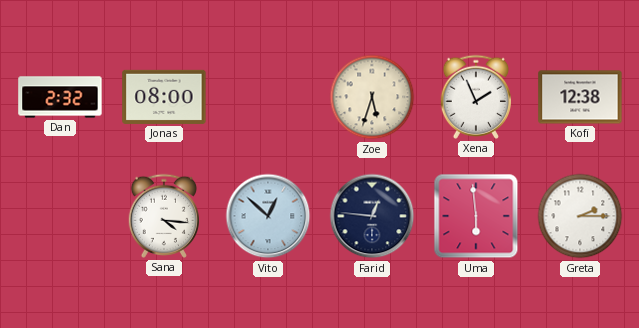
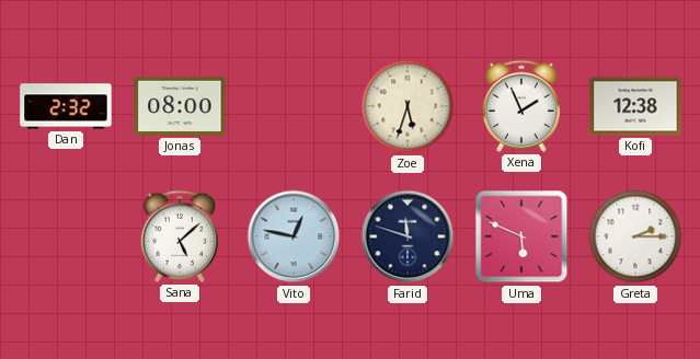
Sana: 4:16 -> 5:08 (179, 236)
Vito: 12:52 -> 12:47 (294, 236)
Farid: 12:46 -> 11:48 (408, 236)
Uma: 5:59 -> 5:49 (521, 236)
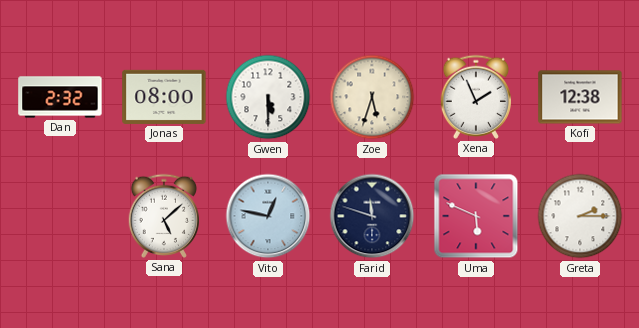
Gwen: none -> 5:30 (268, 97)
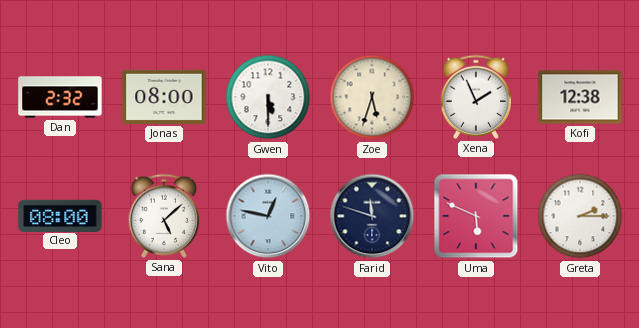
Cleo: none -> 08:00 (60, 215)
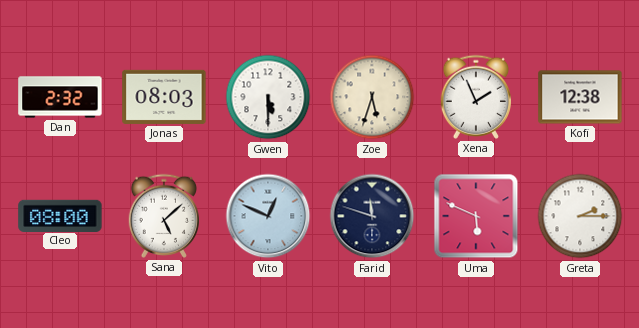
Jonas: 08:00 -> 08:03 (164, 97)
Vito: 12:47 -> 12:49 (268, 216)
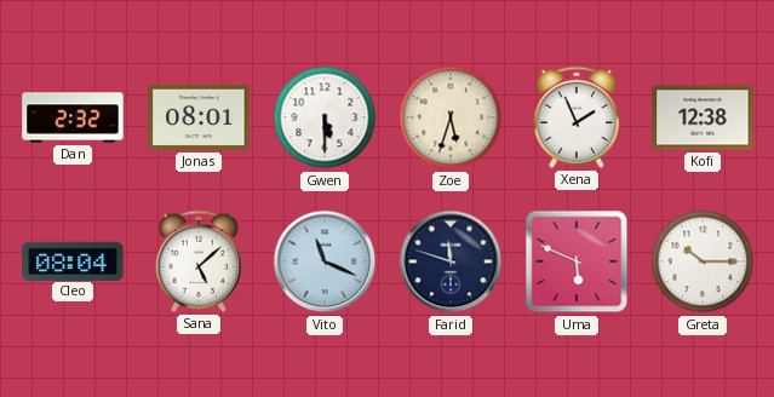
Jonas: 08:03 -> 08:01 (199, 117)
Cleo: 08:00 -> 08:04 (73, 260)
Vito: 12:49 -> 11:19 (325, 261)
Greta: 2:15 -> 10:15 (703, 261)
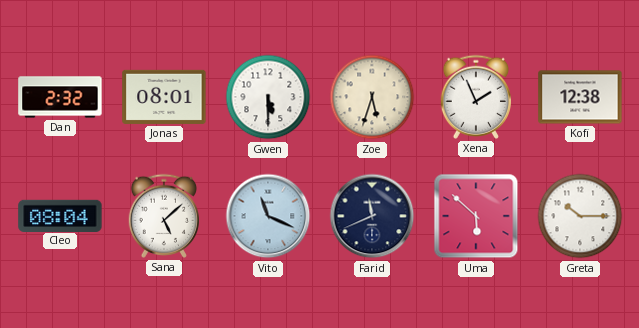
Farid: 11:48 -> 11:41 (372, 216)
Uma: 5:49 -> 5:52 (476, 216)
